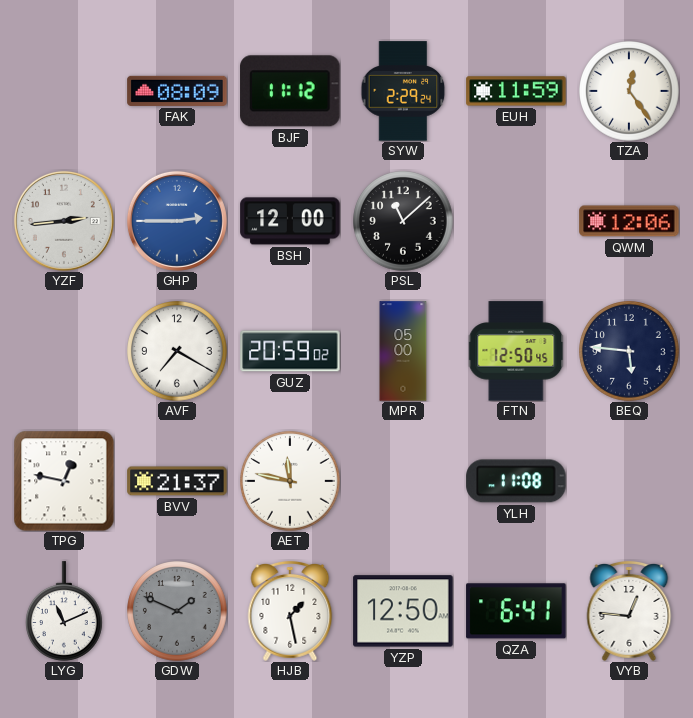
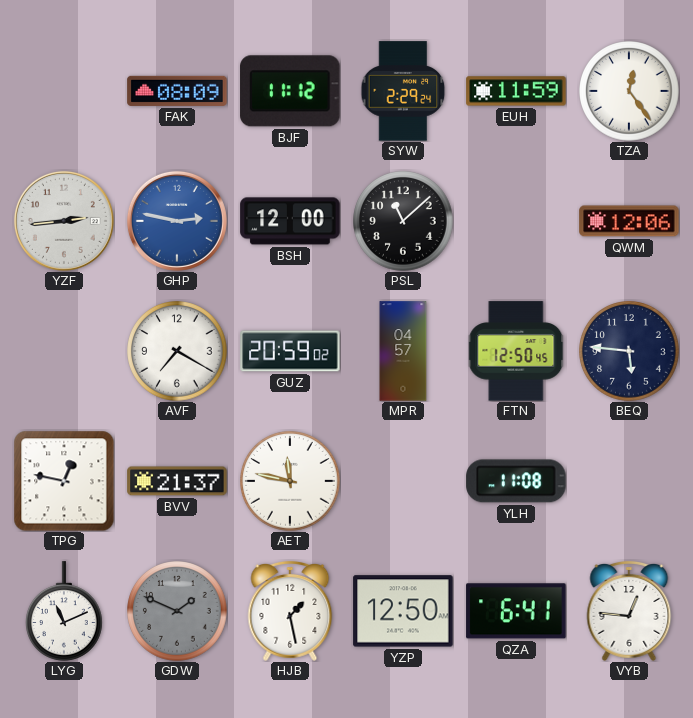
GHP: 2:45 -> 2:47 (177, 221)
MPR: 05:00 -> 04:57 (403, 351)
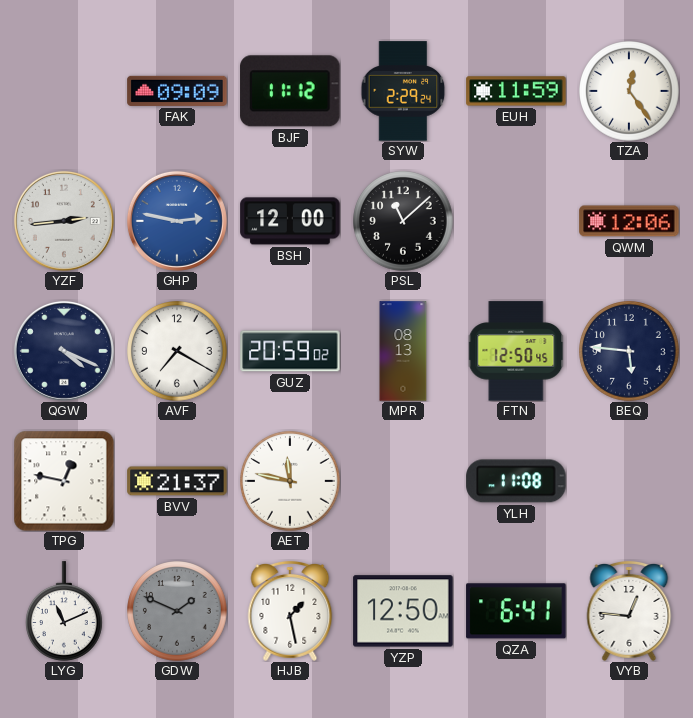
FAK: 08:09 -> 09:09 (177, 91)
QGW: none -> 4:19 (64, 351)
MPR: 04:57 -> 08:13 (403, 351)
